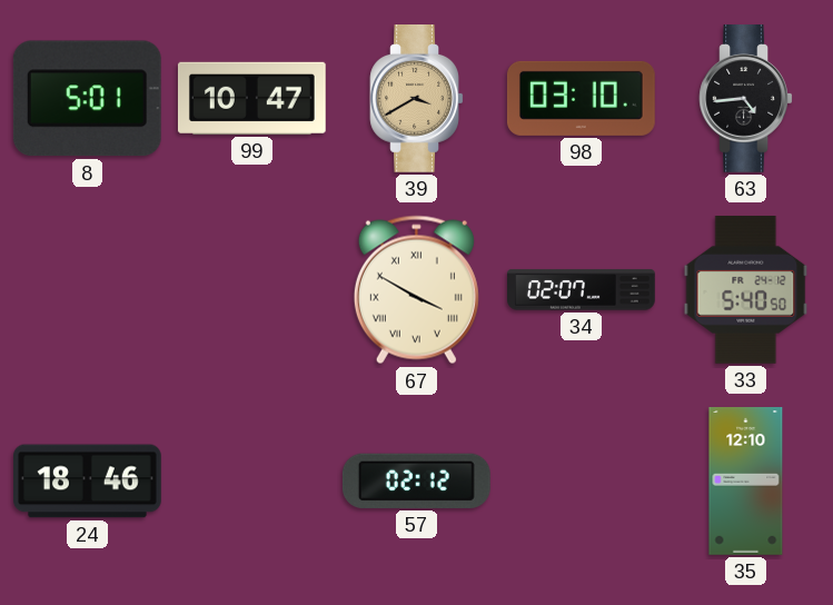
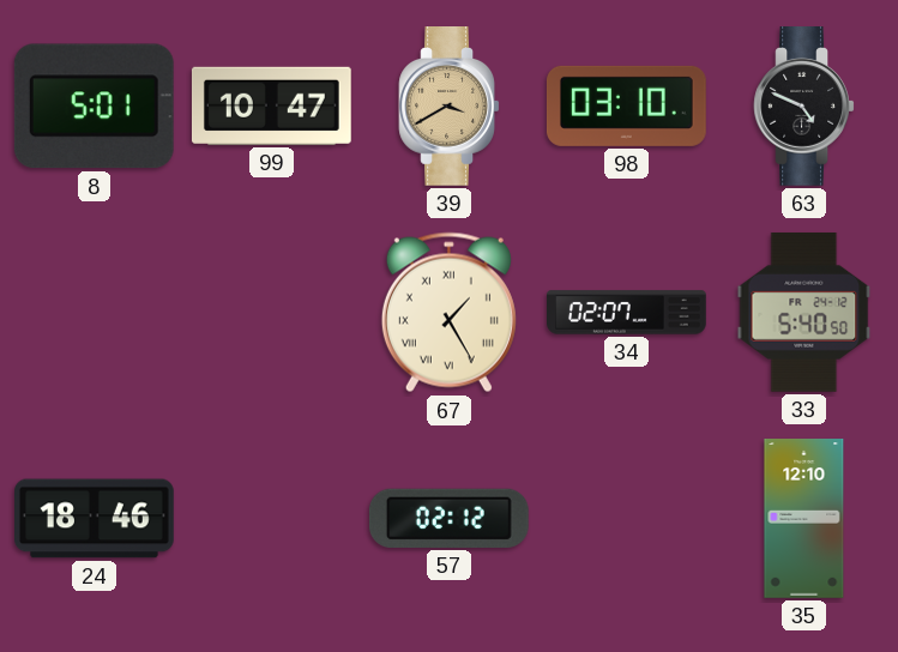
63: 4:44 -> 4:49 (804, 107)
67: 3:50 -> 1:25 (448, 313)
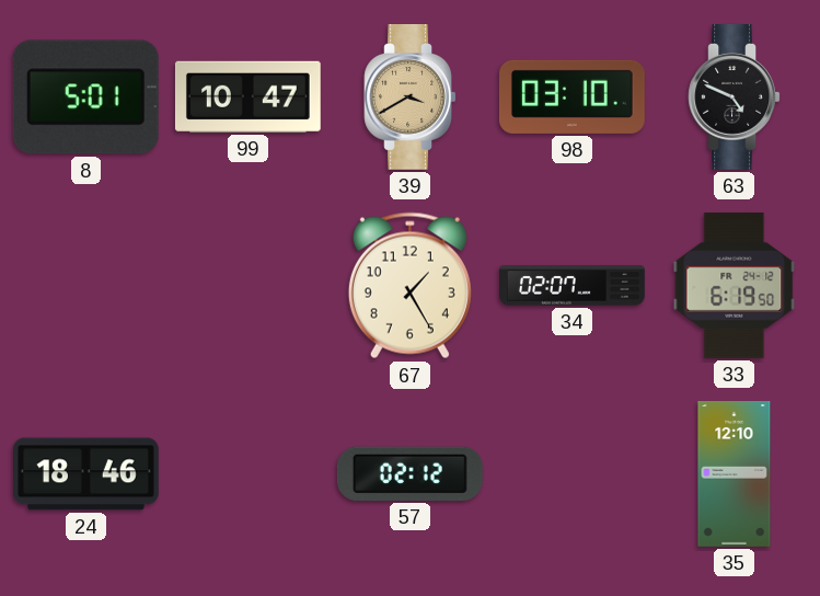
67 numerals: Roman -> Arabic (409, 286)
33: 5:40 -> 6:19 (735, 285)
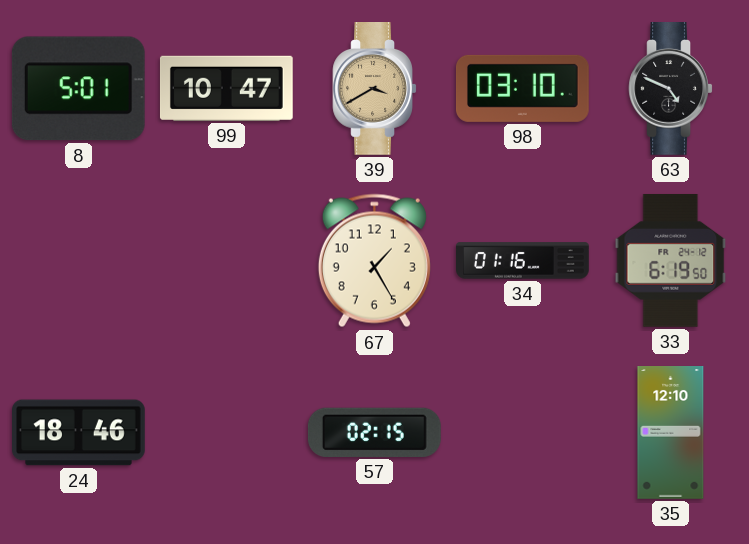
34: 02:07 -> 01:16 (523, 261)
57: 02:12 -> 02:15 (374, 432)
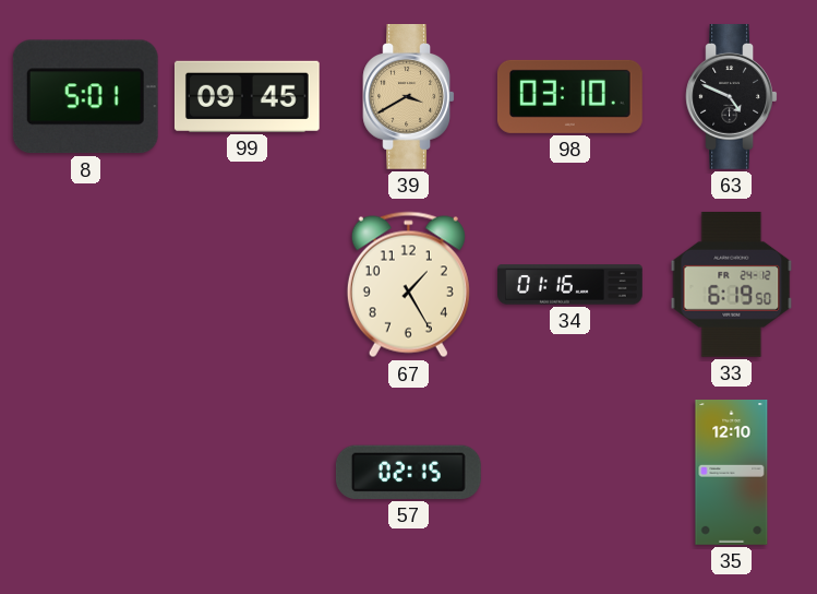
99: 10:47 -> 09:45 (247, 96)
24: 18:46 -> none (79, 433)
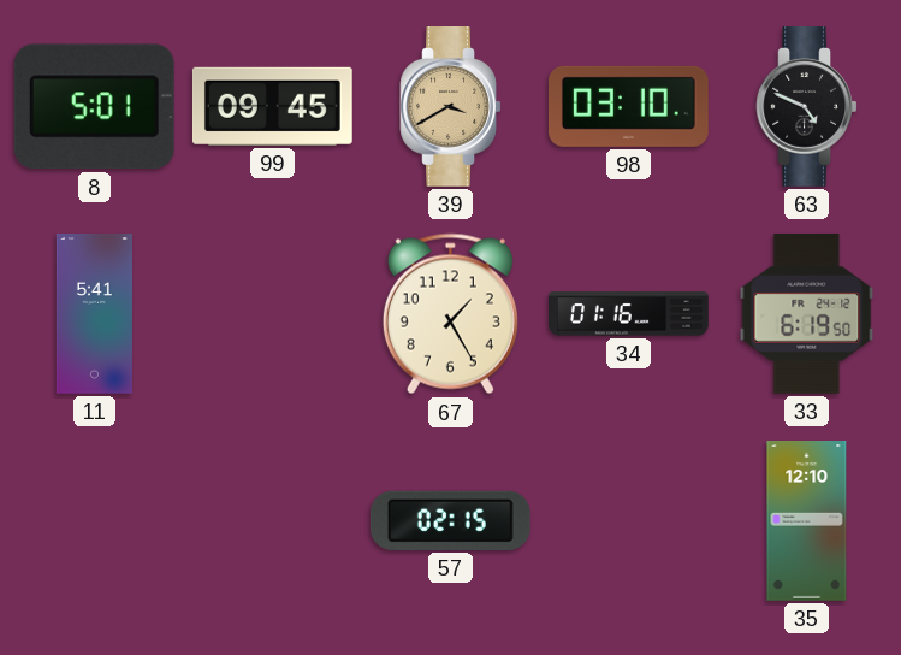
11: none -> 5:41 (94, 314)
